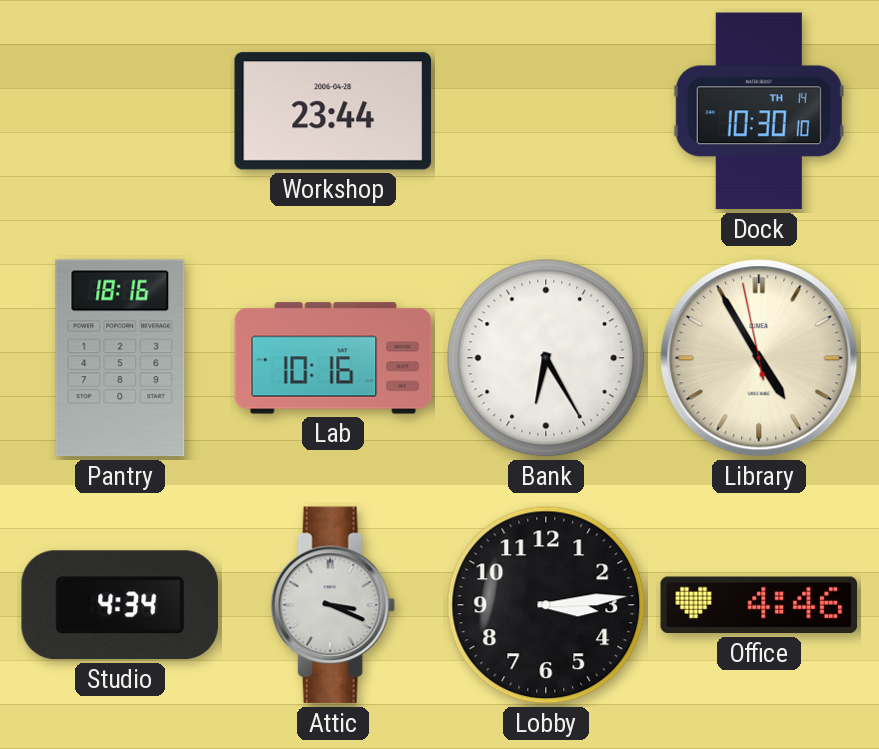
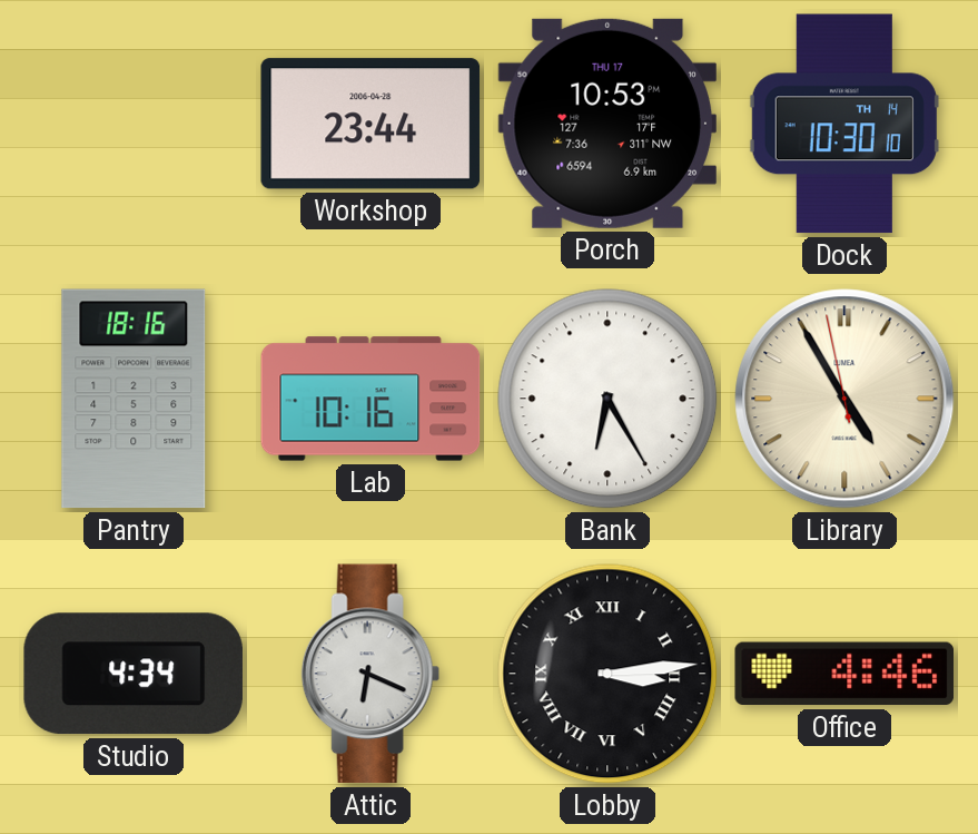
Porch: none -> 10:53 (606, 124)
Attic: 3:19 -> 6:19 (371, 674)
Lobby numerals: Arabic -> Roman (607, 674)
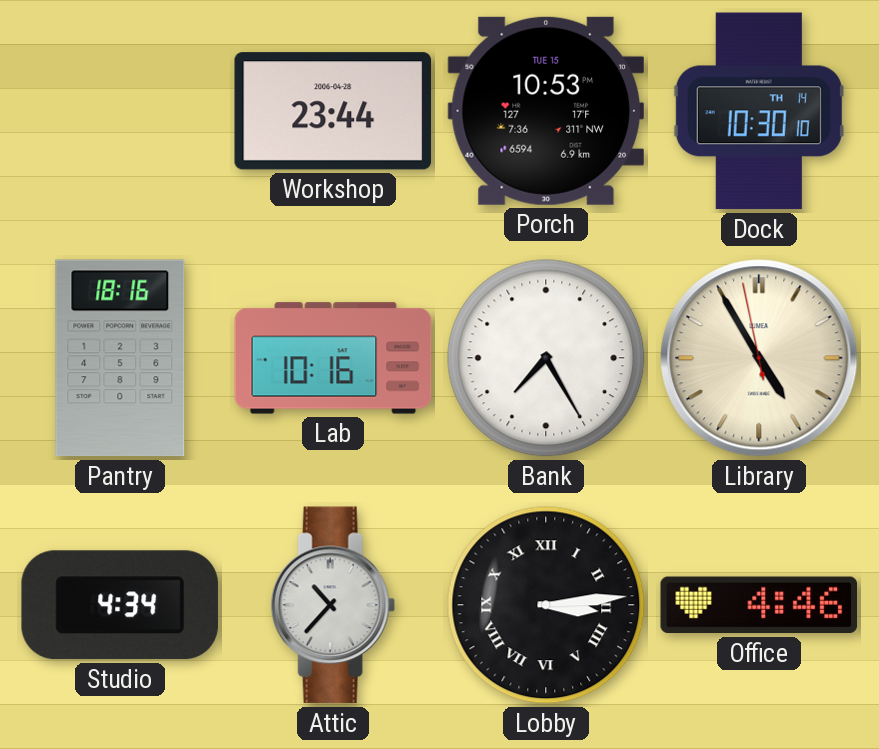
Porch date: THU 17 -> TUE 15 (545, 111)
Bank: 6:25 -> 7:25 (546, 358)
Attic: 6:19 -> 10:37 (333, 605)
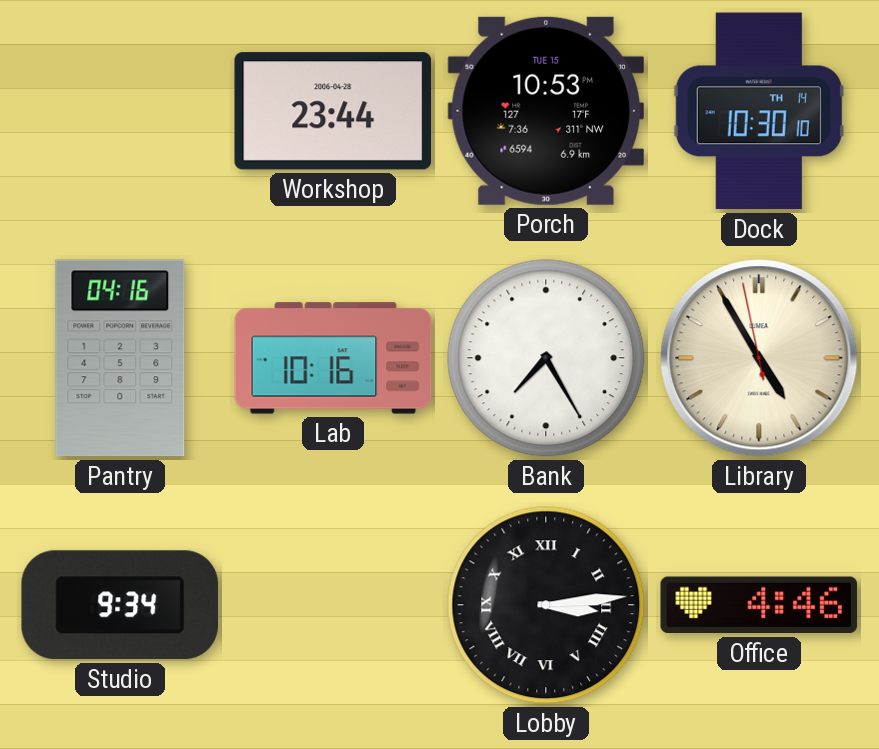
Pantry: 18:16 -> 04:16 (120, 358)
Studio: 4:34 -> 9:34 (120, 605)
Attic: 10:37 -> none (333, 605)
